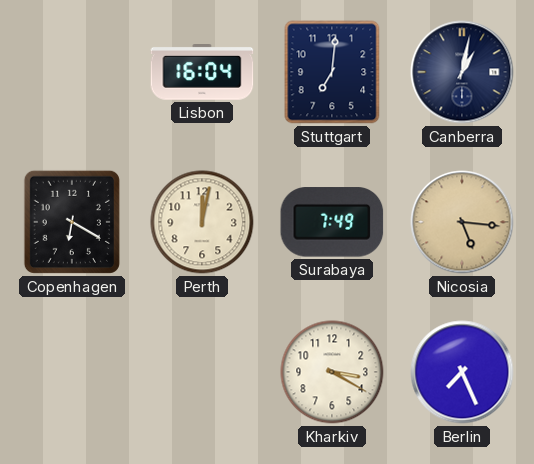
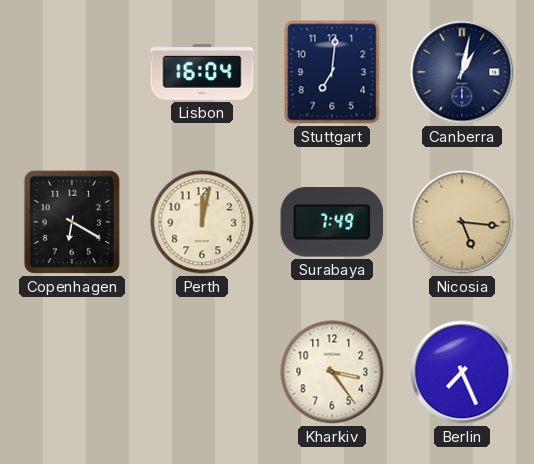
Kharkiv: 3:20 -> 3:24 (332, 372)
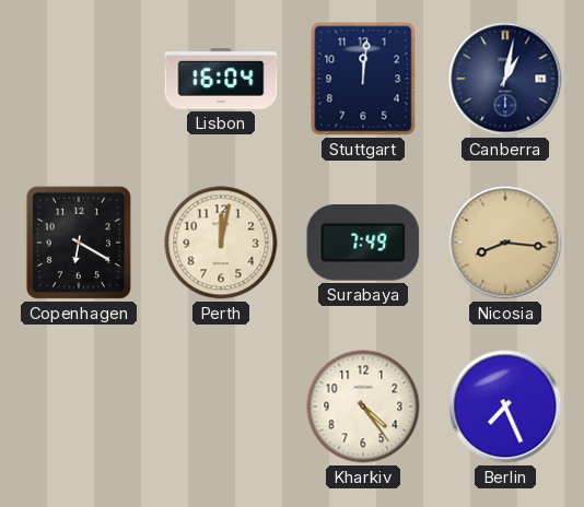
Stuttgart: 7:01 -> 12:01 (363, 79)
Nicosia: 5:16 -> 8:16 (505, 243)
Kharkiv: 3:24 -> 4:24 (363, 406)
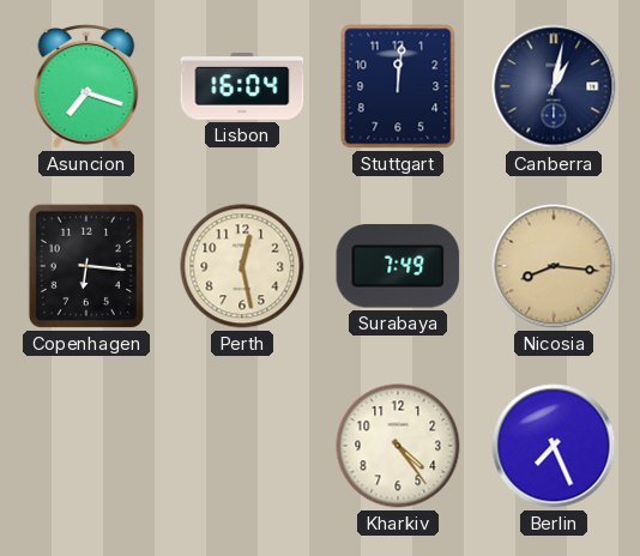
Asuncion: none -> 7:18 (86, 86)
Copenhagen: 6:20 -> 6:16 (86, 266)
Perth: 12:02 -> 12:28 (242, 266)
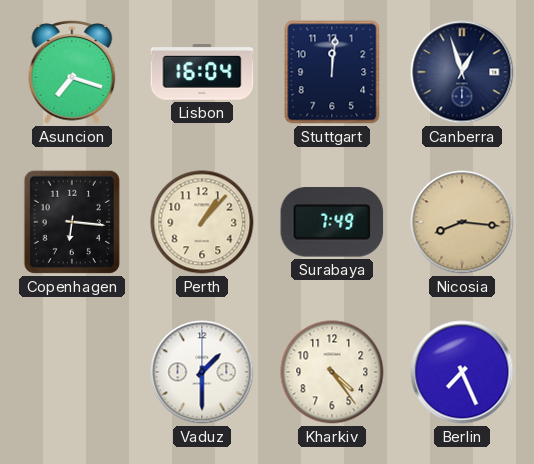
Canberra: 1:02 -> 12:57 (462, 72)
Perth: 12:28 -> 1:07 (202, 222)
Vaduz: none -> 1:30 (202, 372)
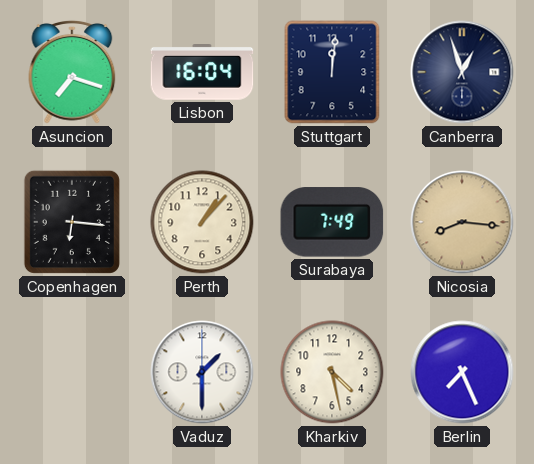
Kharkiv: 4:24 -> 4:28 (332, 372)
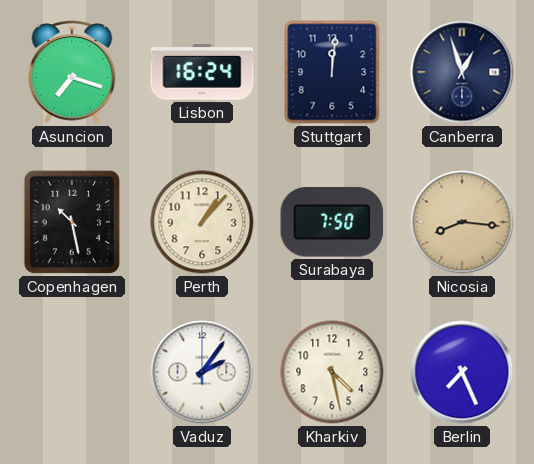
Lisbon: 16:04 -> 16:24 (202, 73)
Copenhagen: 6:16 -> 10:28 (72, 222)
Surabaya: 7:49 -> 7:50 (332, 222)
Vaduz: 1:30 -> 2:06 (202, 372)
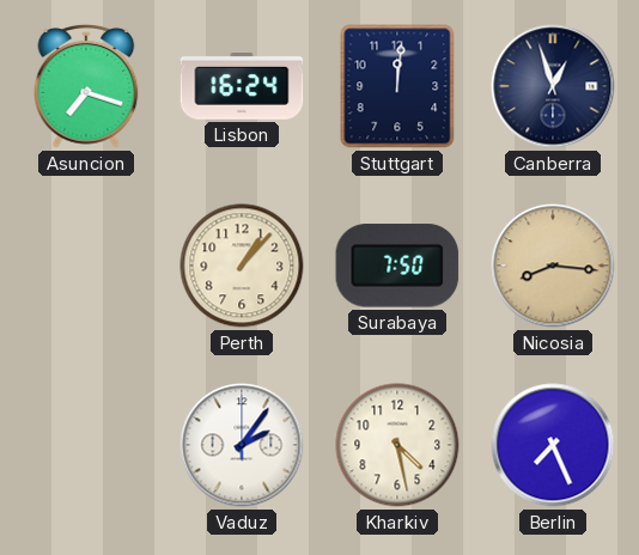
Copenhagen: 10:28 -> none (72, 222)
